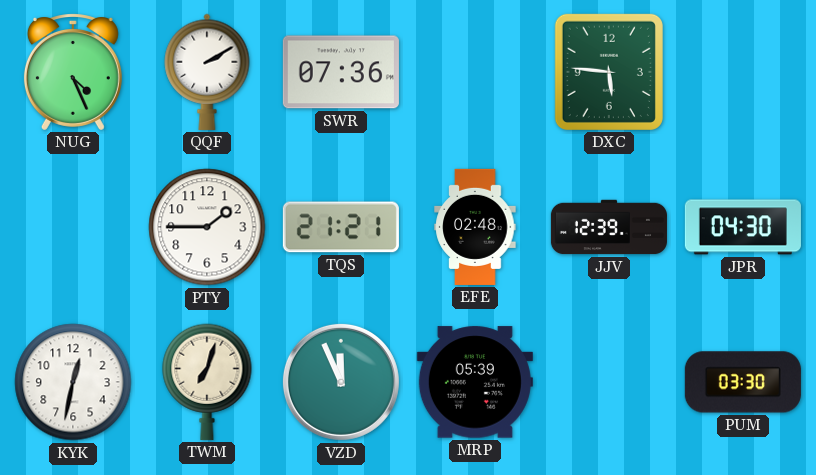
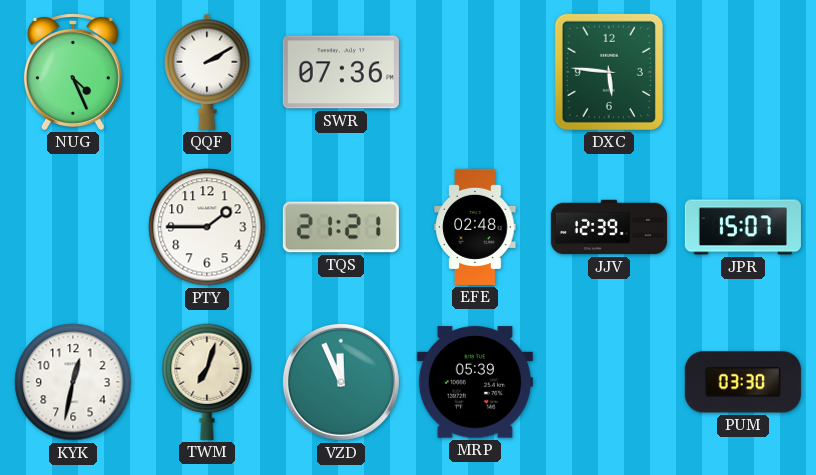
JPR: 04:30 -> 15:07 (743, 227)
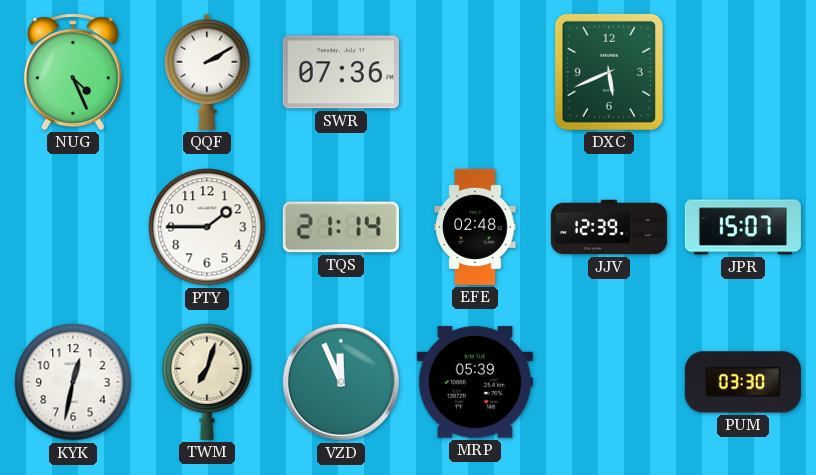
DXC: 5:46 -> 5:41 (609, 72)
TQS: 21:21 -> 21:14 (341, 227)
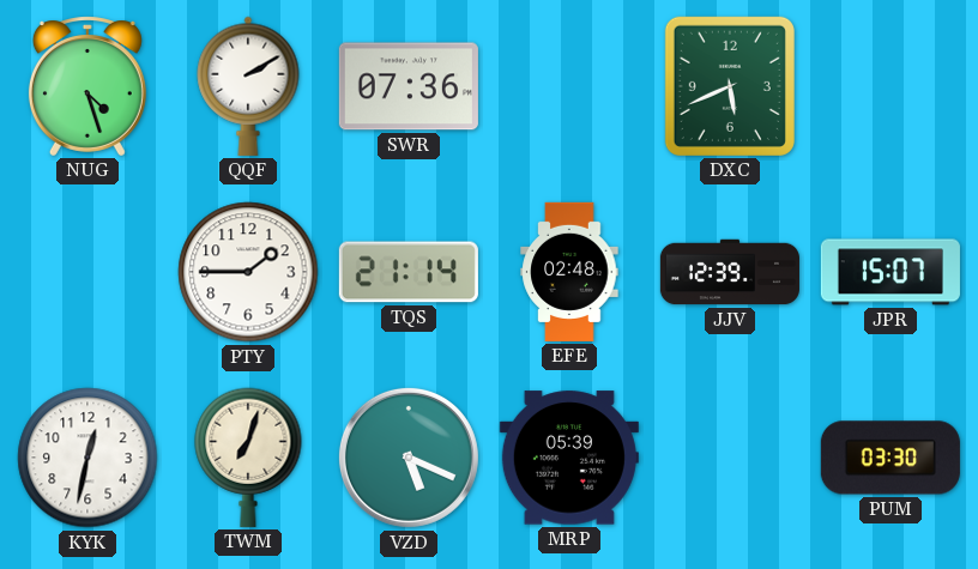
NUG: 4:26 -> 4:27 (87, 86)
VZD: 11:56 -> 5:19 (409, 458)
